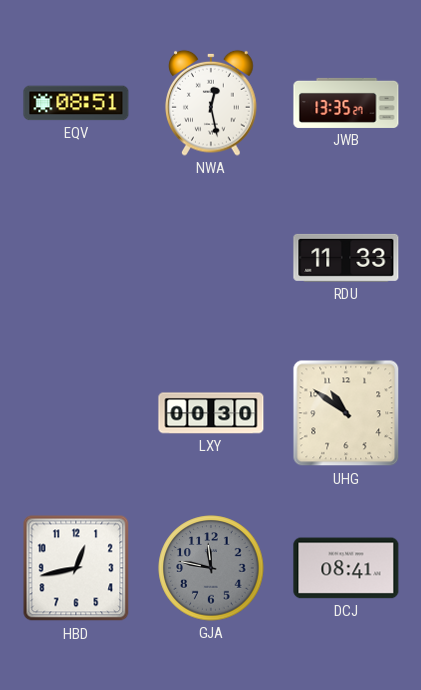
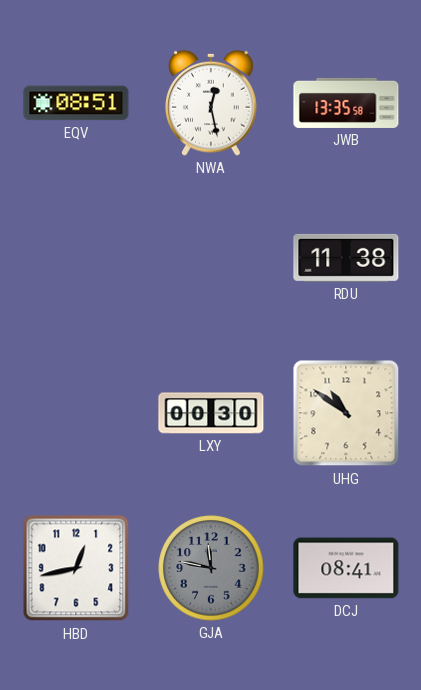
JWB: 13:35:27 -> 13:35:58 (346, 103)
RDU: 11:33 -> 11:38 (346, 258)
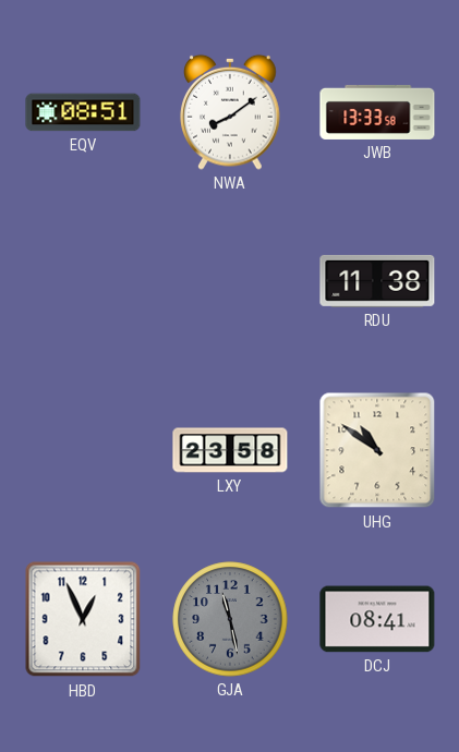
NWA: 12:28 -> 8:09 (230, 112)
JWB: 13:35 -> 13:33 (377, 112)
LXY: 00:30 -> 23:58 (230, 450)
HBD: 12:43 -> 12:56 (83, 619)
GJA: 11:47 -> 11:28 (230, 619)
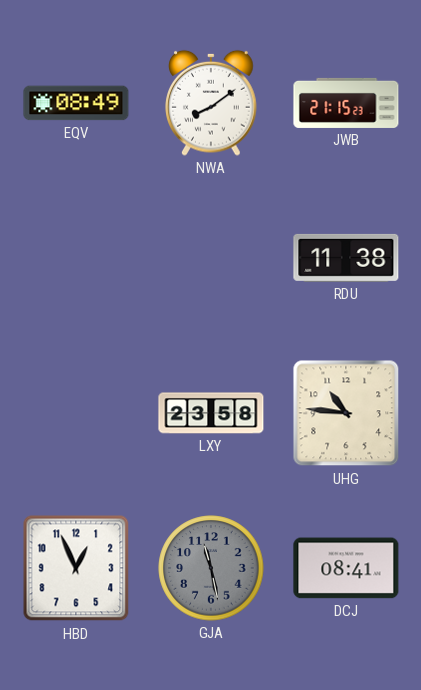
EQV: 08:51 -> 08:49 (76, 103)
JWB: 13:33 -> 21:15 (346, 103)
UHG: 10:51 -> 10:46 (346, 413)
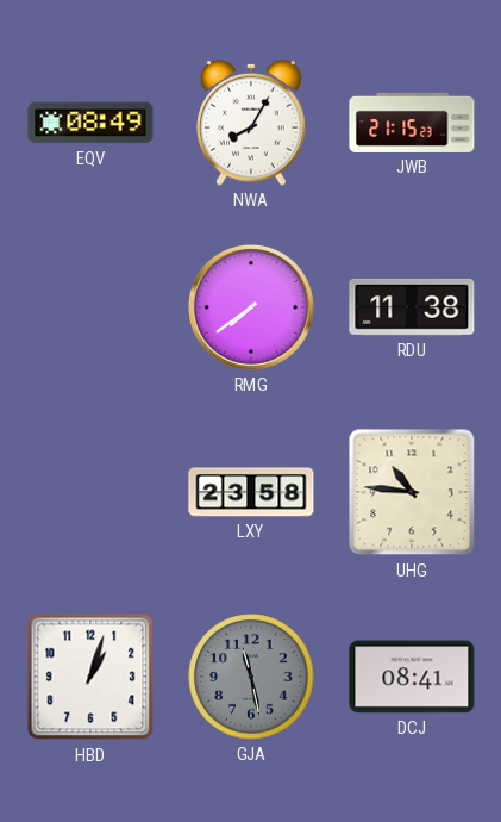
NWA: 8:09 -> 8:05 (251, 123)
RMG: none -> 7:39 (251, 307)
HBD: 12:56 -> 1:03 (90, 677)
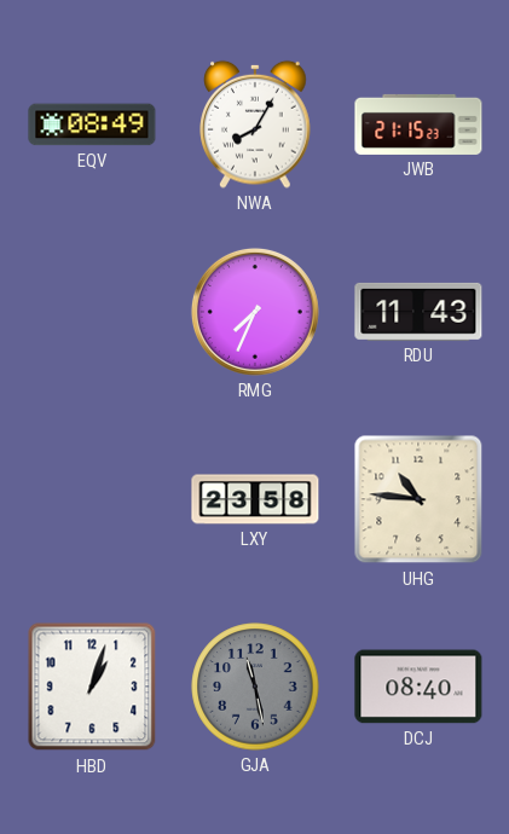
RMG: 7:39 -> 7:34 (255, 312)
RDU: 11:38 -> 11:43 (418, 312)
DCJ: 08:41 -> 08:40 (418, 687)
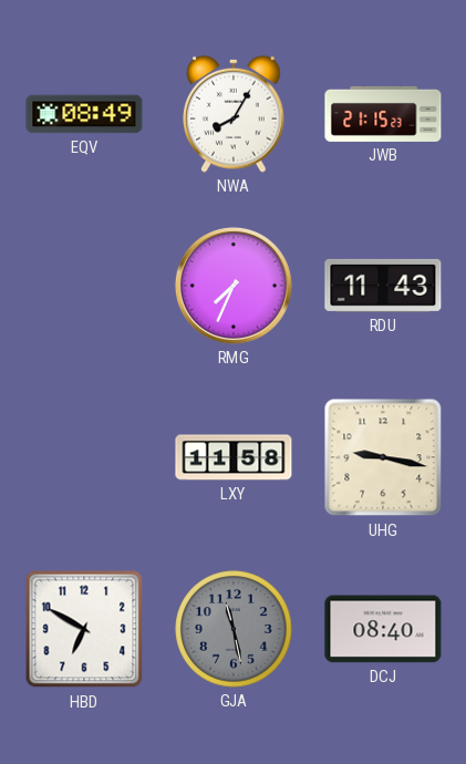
LXY: 23:58 -> 11:58 (234, 457)
UHG: 10:46 -> 9:17 (383, 457)
HBD: 1:03 -> 6:50 (84, 629)
